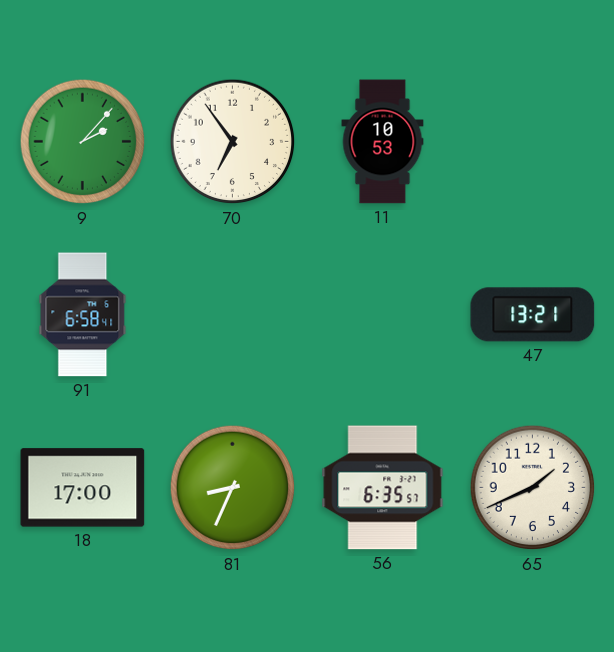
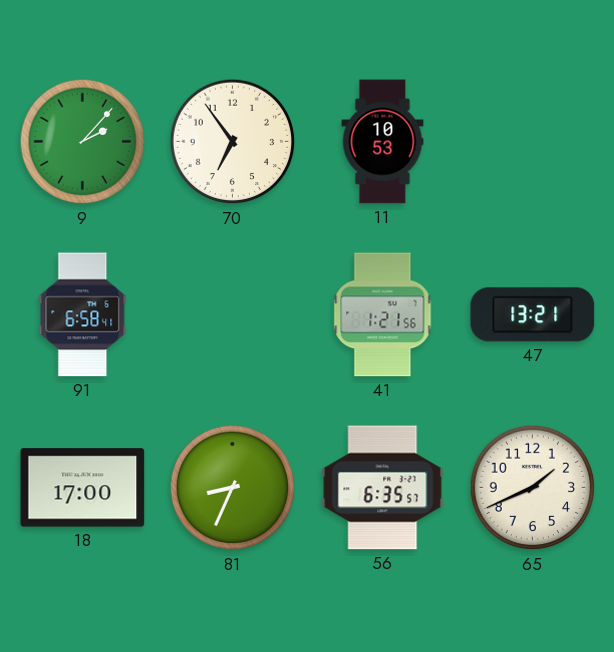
41: none -> 1:21 (383, 315)
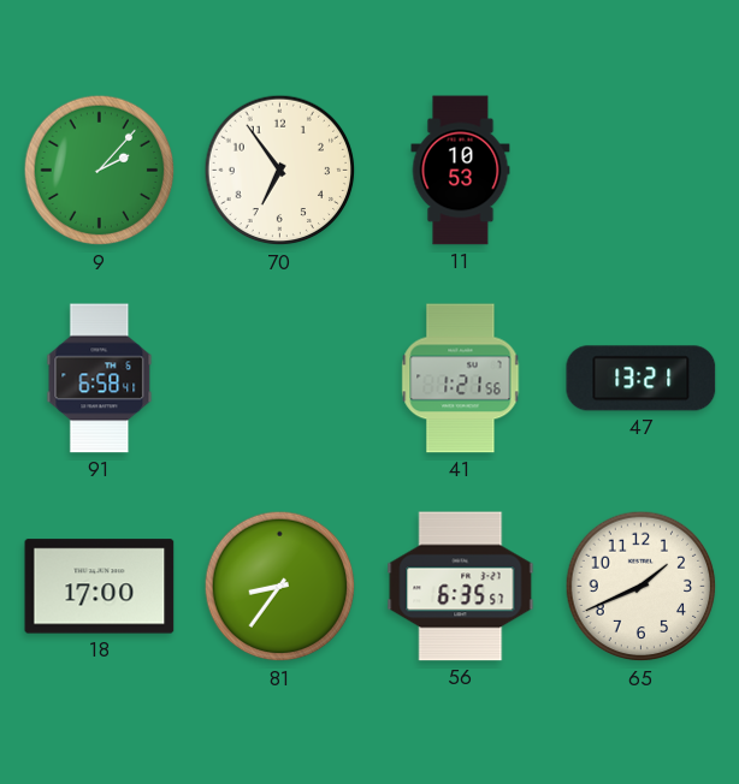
81: 8:34 -> 8:36 (280, 587)
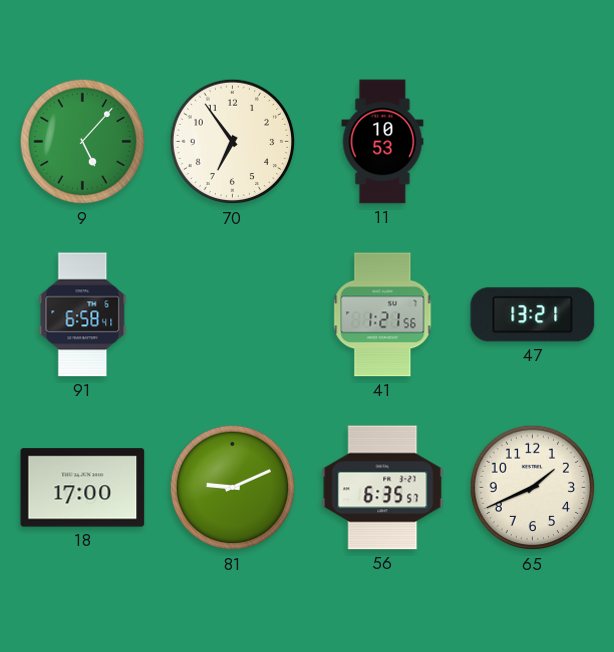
9: 2:07 -> 5:07 (83, 142)
81: 8:36 -> 9:11 (233, 488)
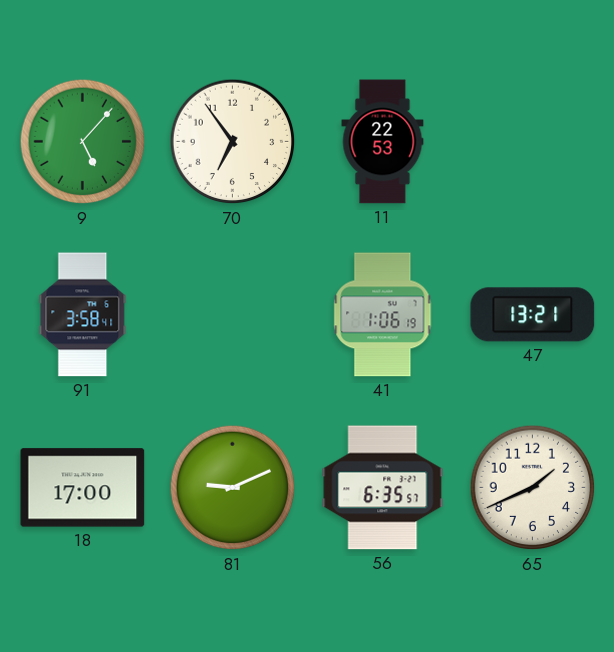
11: 10:53 -> 22:53 (383, 142)
91: 6:58 -> 3:58 (83, 315)
41: 1:21 -> 1:06 (383, 315)
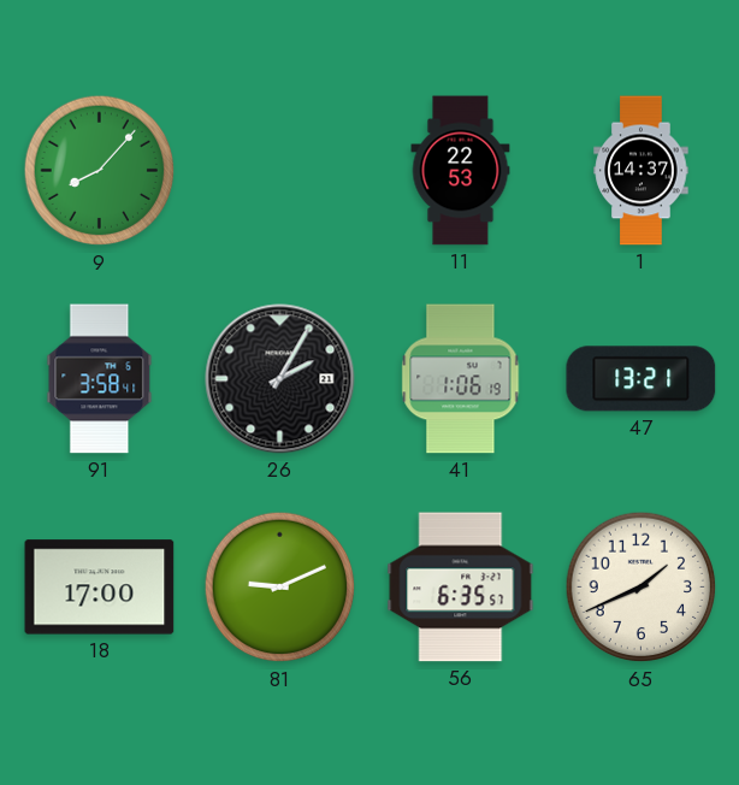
9: 5:07 -> 8:07 (100, 171)
70: 6:54 -> none (233, 142)
1: none -> 14:37 (642, 171)
26: none -> 2:05 (280, 379)
